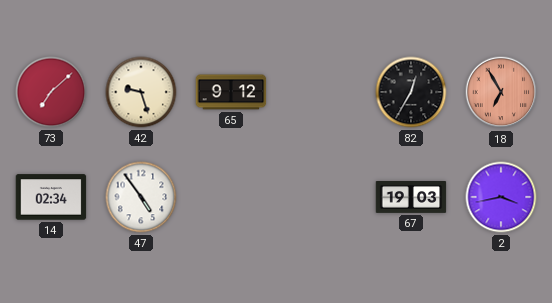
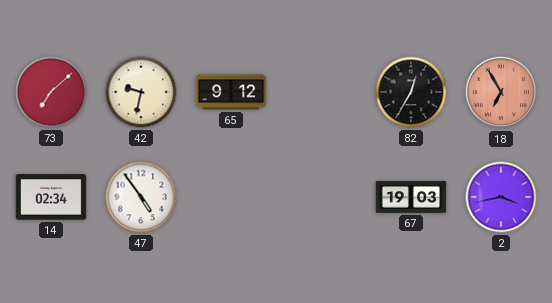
42: 9:27 -> 9:32 (141, 92)
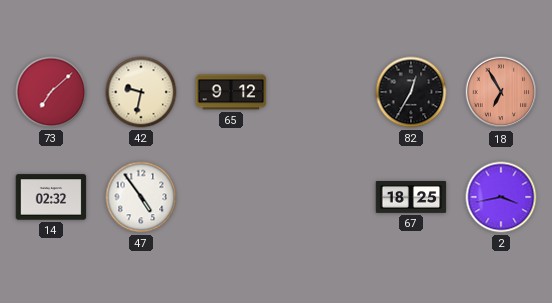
14: 02:34 -> 02:32 (51, 197)
67: 19:03 -> 18:25 (411, 198)
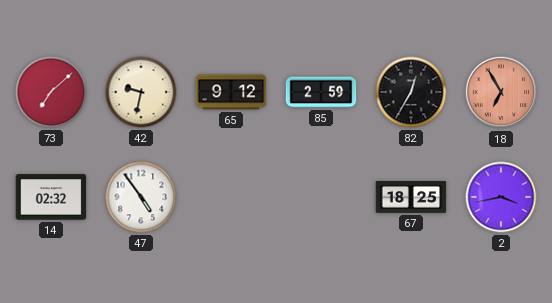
85: none -> 2:59 (321, 92)
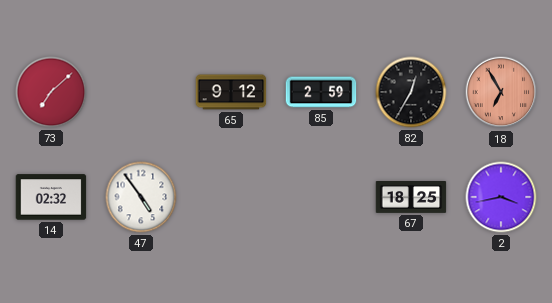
42: 9:32 -> none (141, 92)
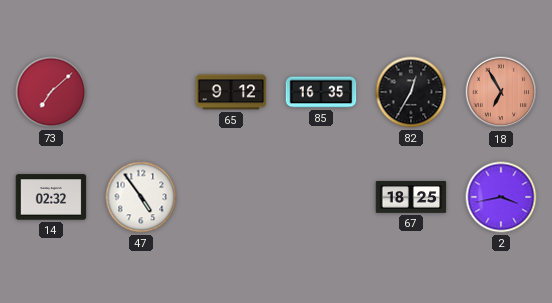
85: 2:59 -> 16:35 (321, 92)
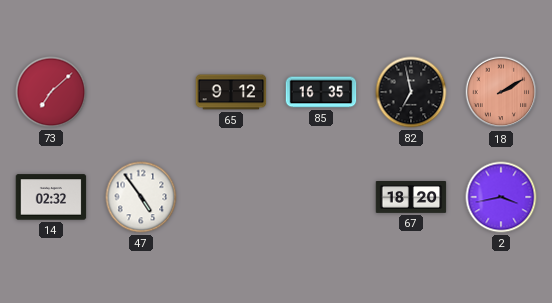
82: 12:35 -> 6:58 (411, 92)
18: 6:55 -> 2:10 (501, 92)
67: 18:25 -> 18:20 (411, 198)
